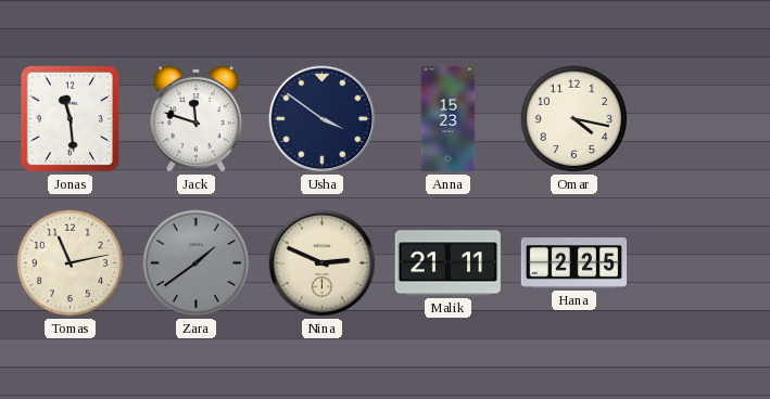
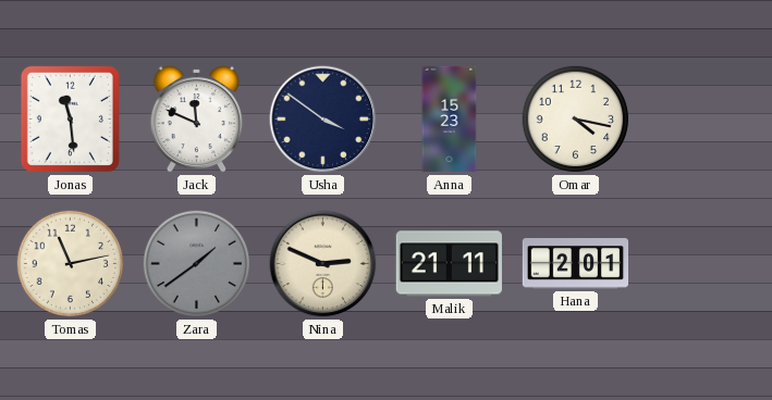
Jack: 11:48 -> 11:49 (196, 118)
Hana: 2:25 -> 2:01 (576, 264)
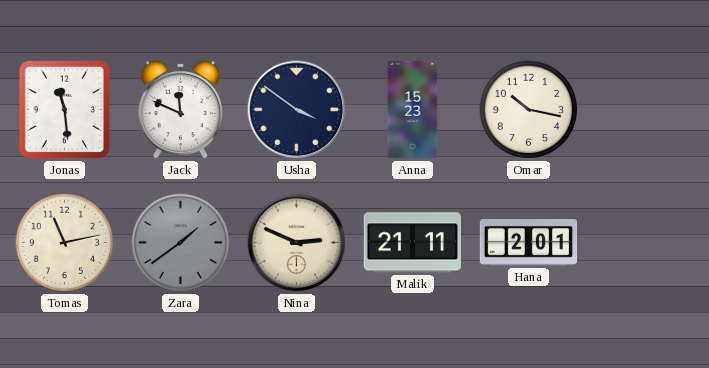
Omar: 4:17 -> 10:17 (529, 110)
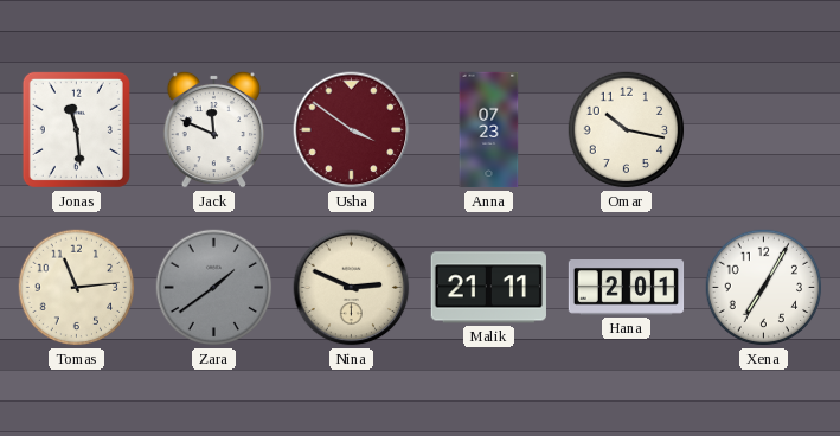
Usha dial: navy -> burgundy (352, 130)
Anna: 15:23 -> 07:23 (489, 130)
Tomas: 11:13 -> 11:14 (77, 288)
Xena: none -> 7:05 (764, 288)
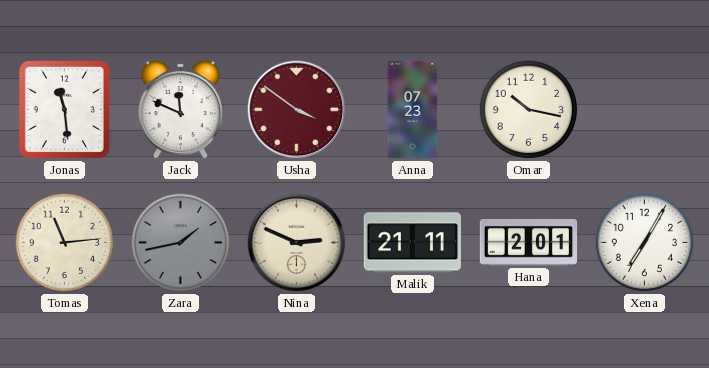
Zara: 1:39 -> 1:43 (181, 243)
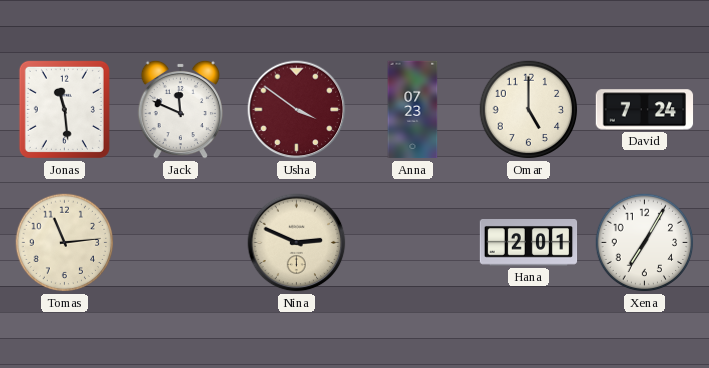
Omar: 10:17 -> 5:00 (529, 110)
David: none -> 7:24 (645, 110)
Zara: 1:43 -> none (181, 243)
Malik: 21:11 -> none (412, 243)
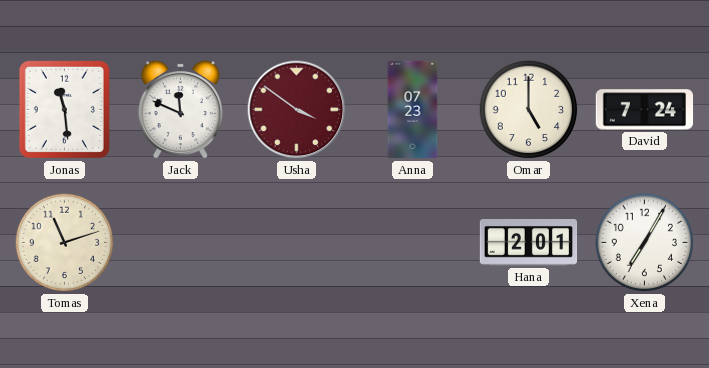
Tomas: 11:14 -> 11:12 (65, 243)
Nina: 2:49 -> none (297, 243)
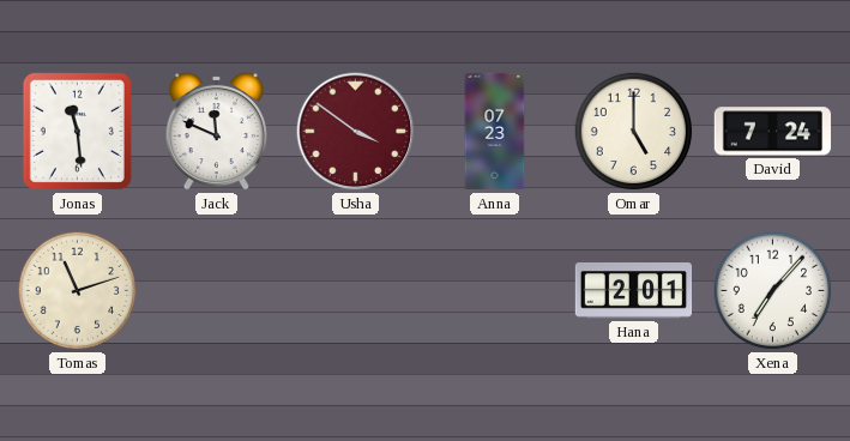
Xena: 7:05 -> 7:07 (773, 291)
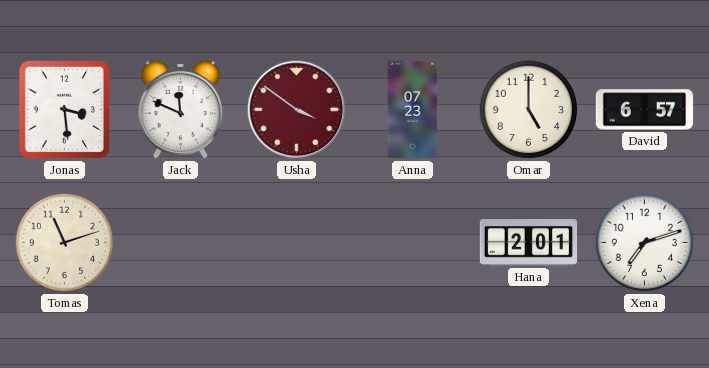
Jonas: 11:29 -> 3:29 (64, 109)
David: 7:24 -> 6:57 (645, 110)
Xena: 7:07 -> 7:12 (645, 243)
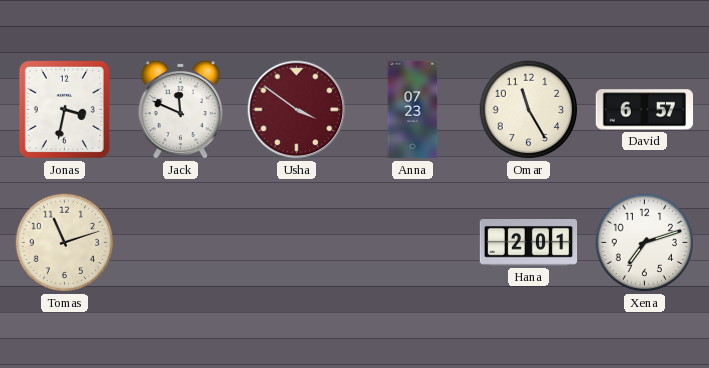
Jonas: 3:29 -> 3:32 (64, 109)
Omar: 5:00 -> 11:25 (529, 110)
